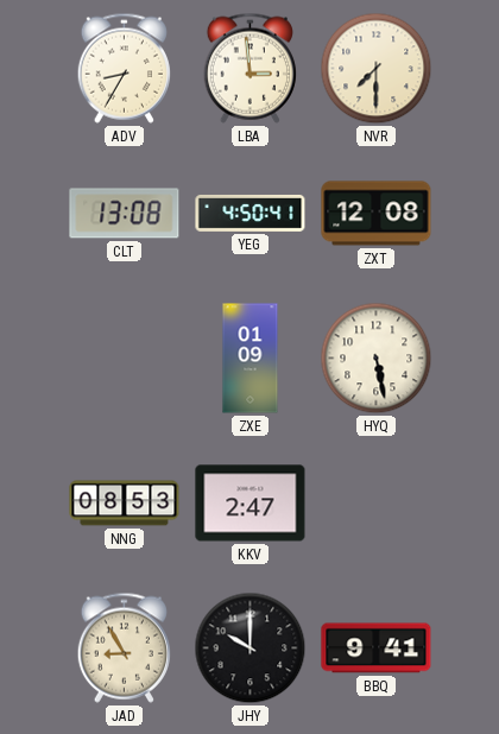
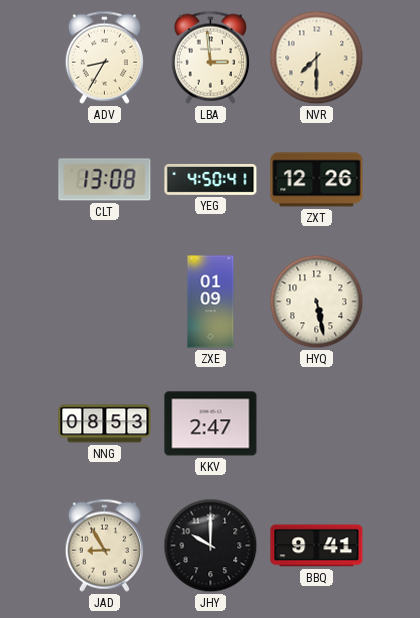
ZXT: 12:08 -> 12:26 (317, 180)
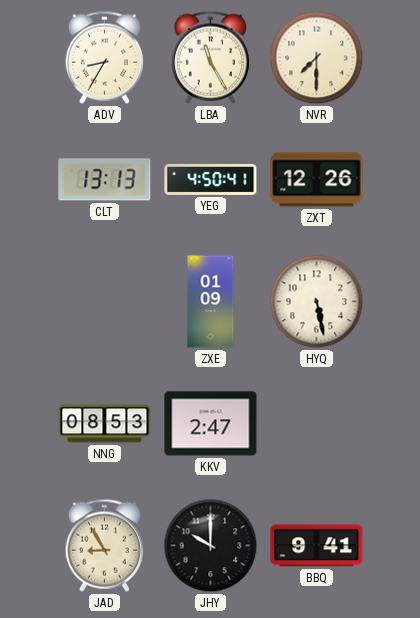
LBA: 2:59 -> 11:25 (210, 57)
CLT: 13:08 -> 13:13 (105, 180)
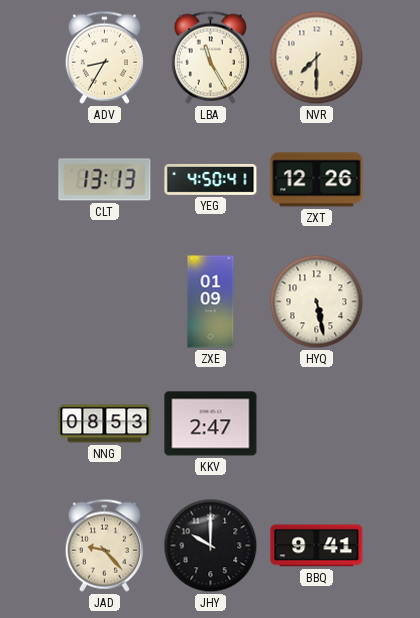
JAD: 8:55 -> 9:23 (104, 545)
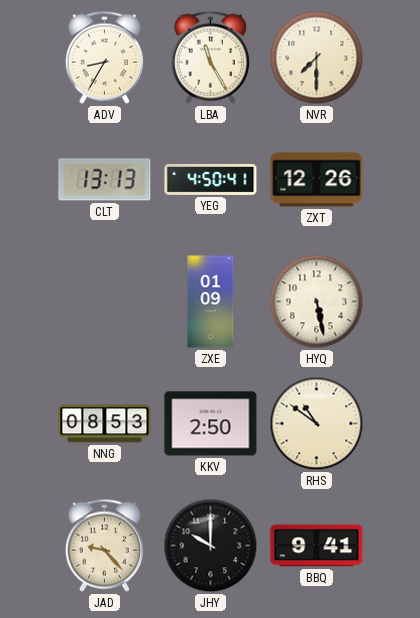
KKV: 2:47 -> 2:50 (211, 424)
RHS: none -> 10:51 (317, 424)
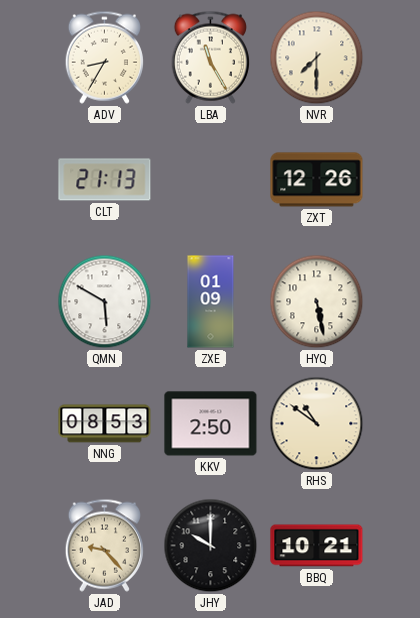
CLT: 13:13 -> 21:13 (105, 180)
YEG: 4:50 -> none (211, 180)
QMN: none -> 5:50 (105, 302)
BBQ: 9:41 -> 10:21 (317, 546)
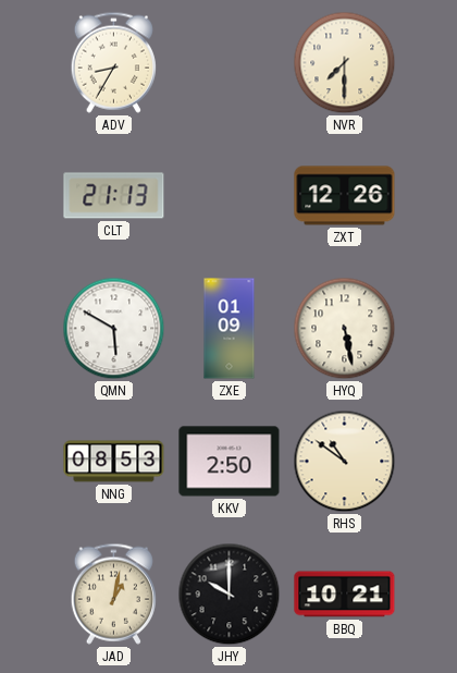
LBA: 11:25 -> none (210, 57)
JAD: 9:23 -> 1:02 (113, 594)
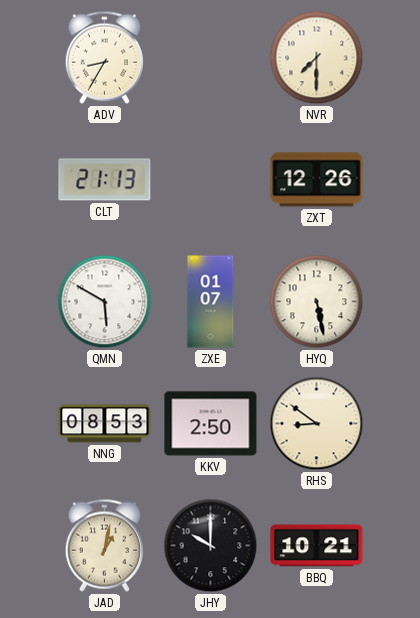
ZXE: 01:09 -> 01:07 (211, 302)
RHS: 10:51 -> 8:51 (317, 424)
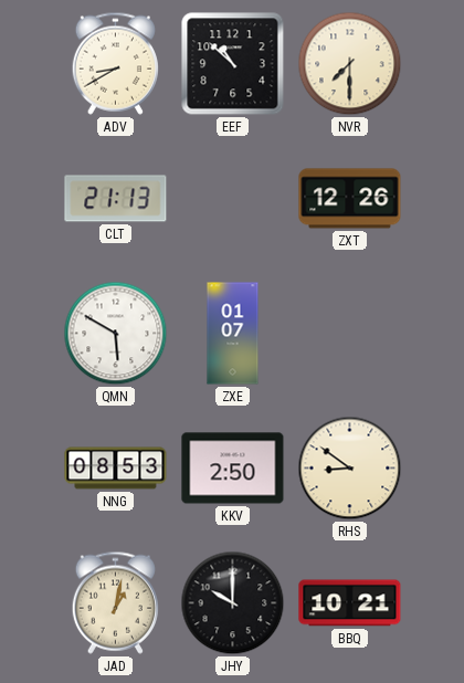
ADV: 8:35 -> 8:40 (115, 63)
EEF: none -> 10:52 (233, 64)
HYQ: 5:28 -> none (317, 302)
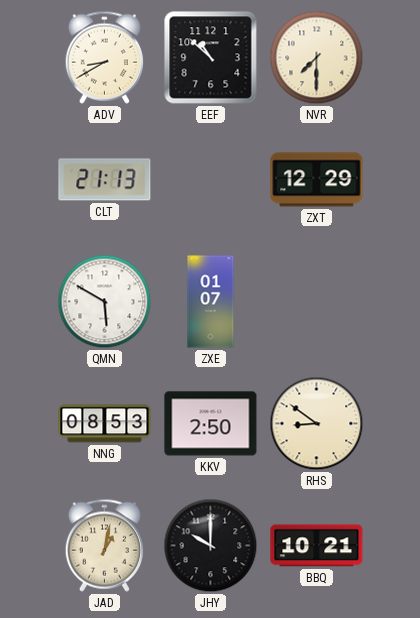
ZXT: 12:26 -> 12:29 (317, 180)
